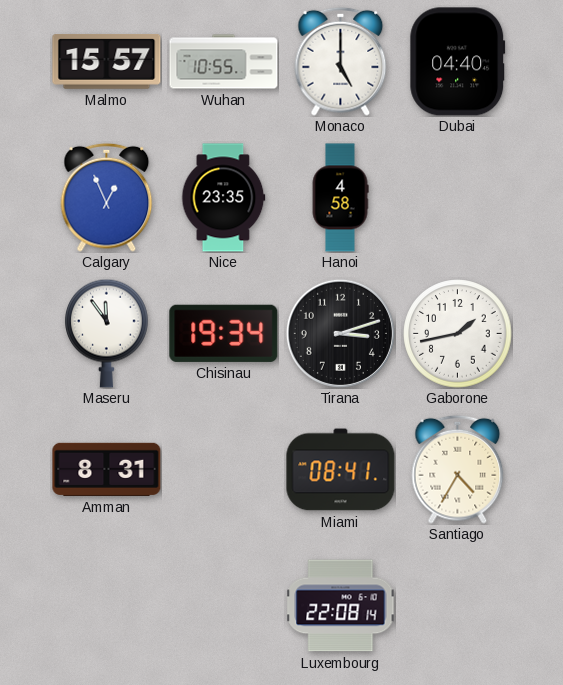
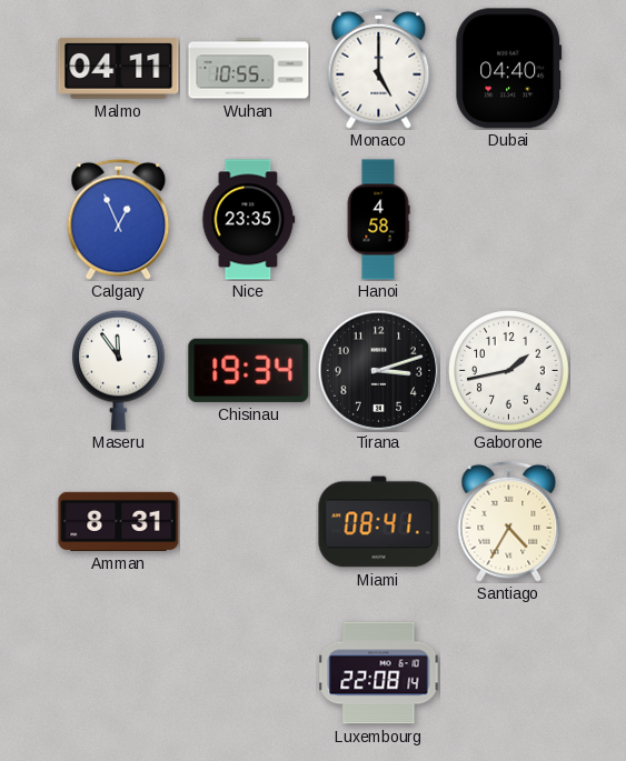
Malmo: 15:57 -> 04:11 (119, 69)
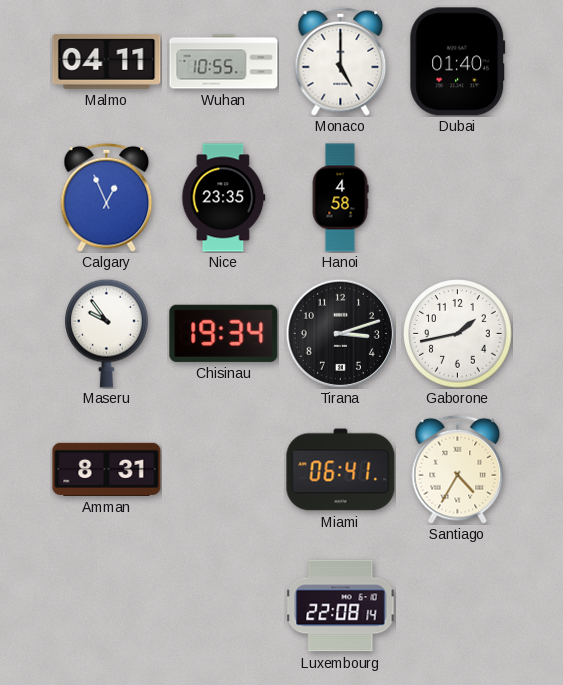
Dubai: 04:40 -> 01:40 (458, 62)
Maseru: 11:54 -> 9:54 (107, 333)
Miami: 08:41 -> 06:41 (341, 470)
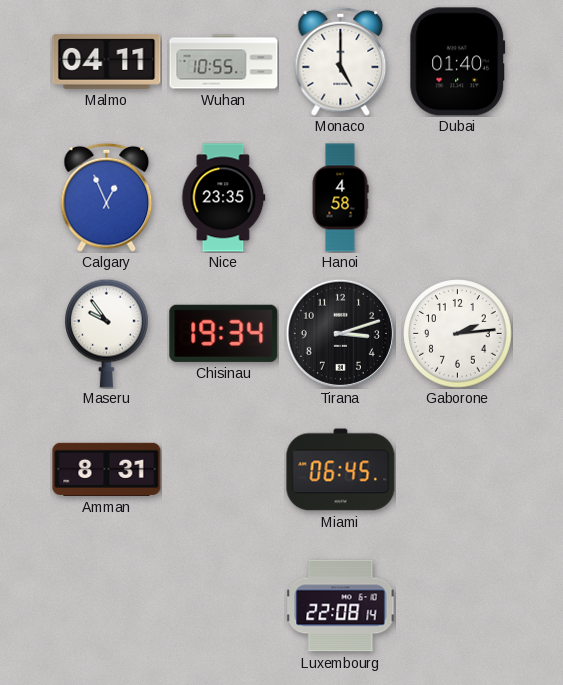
Gaborone: 1:43 -> 2:14 (458, 334)
Miami: 06:41 -> 06:45 (341, 470)
Santiago: 4:35 -> none (458, 469)
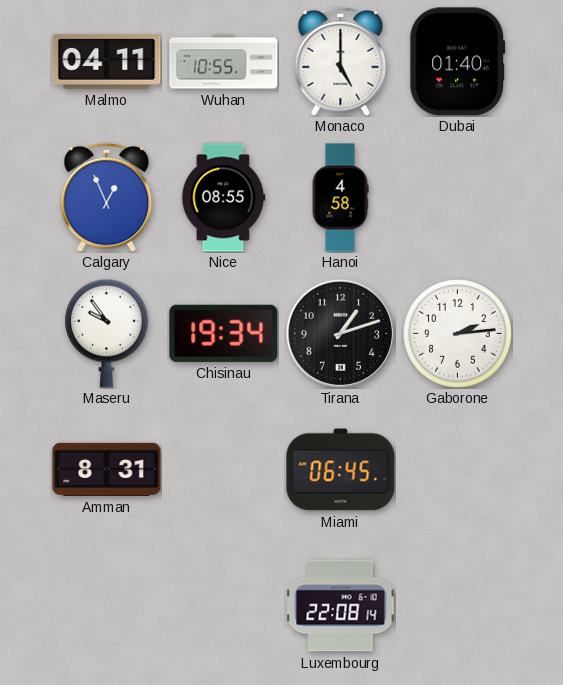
Nice: 23:35 -> 08:55 (224, 198)
Tirana: 3:12 -> 1:12 (340, 333)
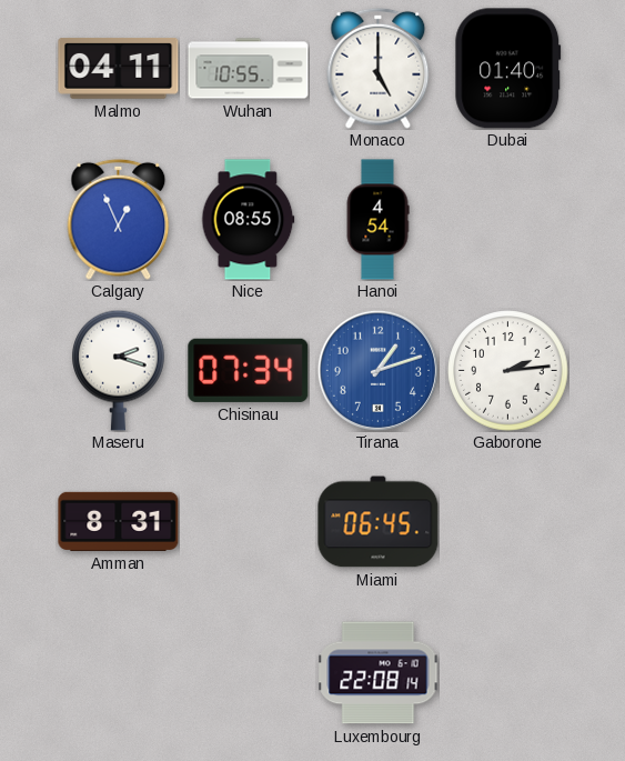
Hanoi: 4:58 -> 4:54 (377, 220)
Maseru: 9:54 -> 2:18 (119, 370)
Chisinau: 19:34 -> 07:34 (249, 370)
Tirana dial: black -> blue (377, 370)
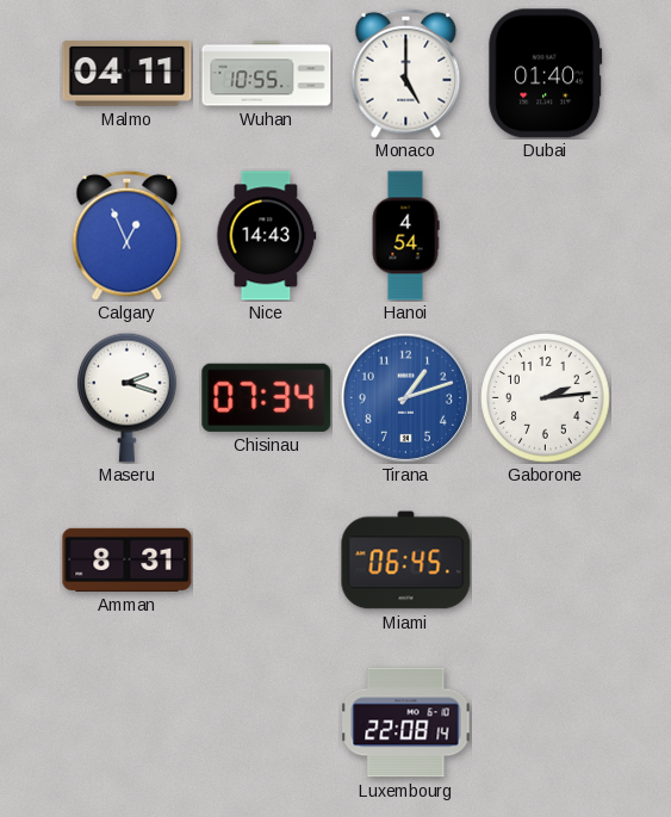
Nice: 08:55 -> 14:43 (267, 236)
